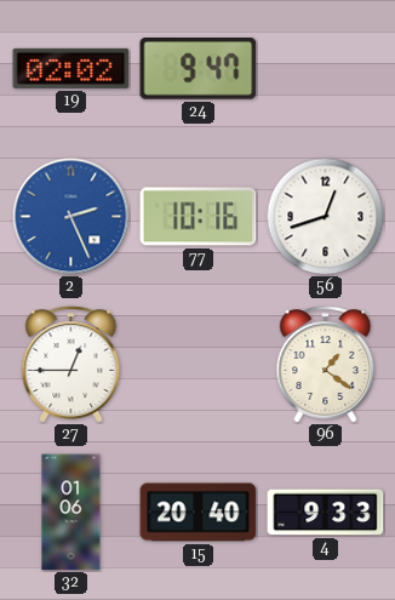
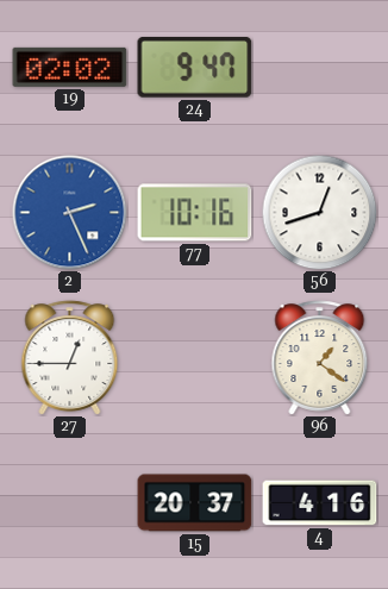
32: 01:06 -> none (71, 513)
15: 20:40 -> 20:37 (195, 503)
4: 9:33 -> 4:16 (320, 503)
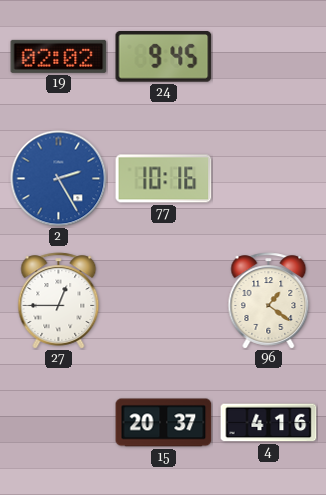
24: 9:47 -> 9:45 (164, 57)
2: 2:26 -> 2:25 (59, 179)
56: 12:42 -> none (319, 212)
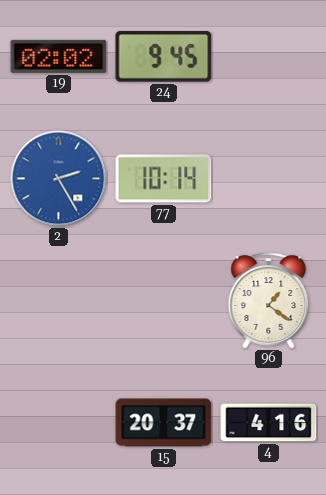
77: 10:16 -> 10:14 (164, 179)
27: 12:45 -> none (59, 301)
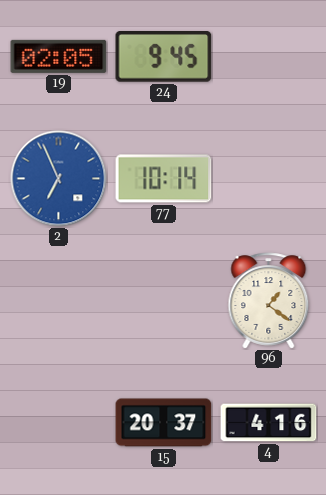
19: 02:02 -> 02:05 (59, 56)
2: 2:25 -> 6:56 (59, 179)
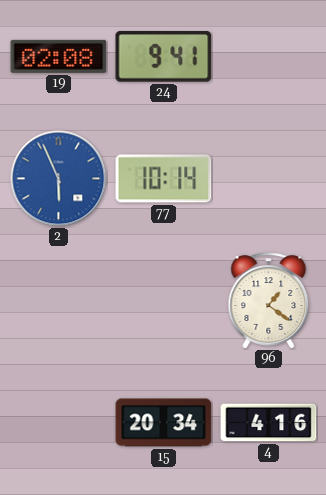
19: 02:05 -> 02:08 (59, 56)
24: 9:45 -> 9:41 (164, 57)
2: 6:56 -> 5:56 (59, 179)
15: 20:37 -> 20:34 (164, 423)
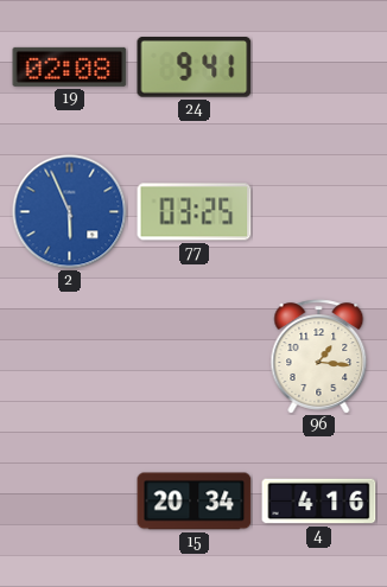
77: 10:14 -> 03:25 (195, 212)
96: 1:21 -> 1:16 (319, 357)
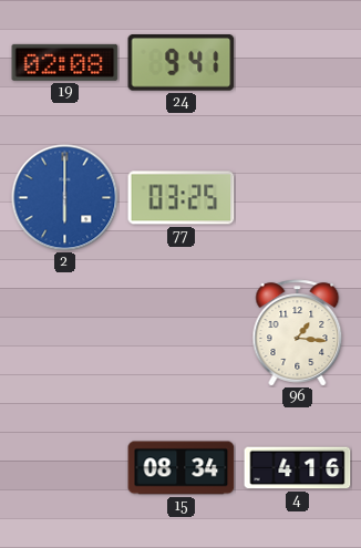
2: 5:56 -> 6:00 (65, 198)
15: 20:34 -> 08:34 (182, 468)
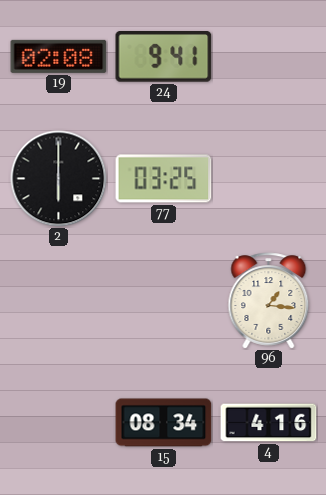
2 dial: blue -> black (59, 179)
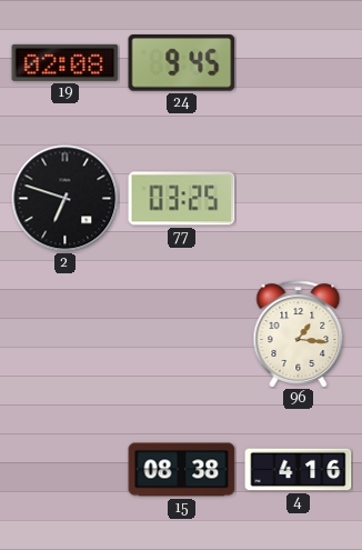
24: 9:41 -> 9:45 (182, 63)
2: 6:00 -> 6:48 (66, 199)
15: 08:34 -> 08:38 (182, 470)
